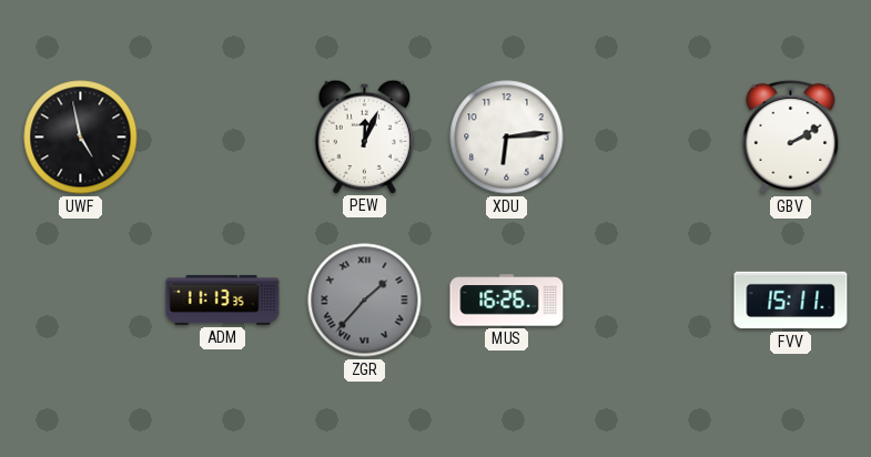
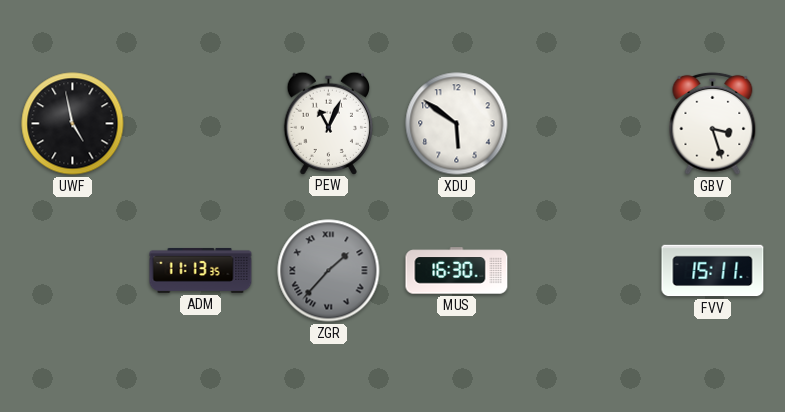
PEW: 12:04 -> 11:04 (328, 123)
XDU: 6:14 -> 5:51 (457, 124)
GBV: 2:10 -> 3:27 (713, 123)
MUS: 16:26 -> 16:30 (457, 271)
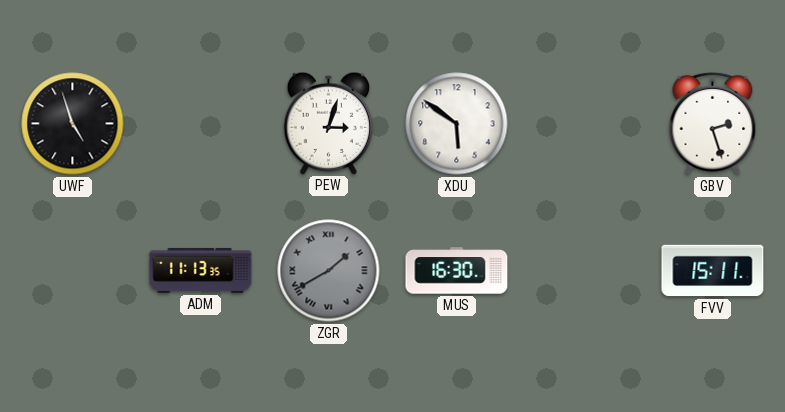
UWF: 4:58 -> 4:57 (73, 124)
PEW: 11:04 -> 3:03 (328, 123)
GBV: 3:27 -> 2:27 (713, 123)
ZGR: 1:37 -> 1:40 (329, 271)
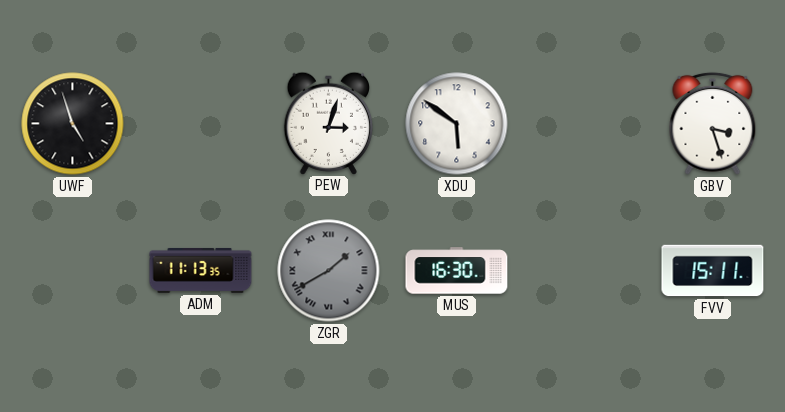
GBV: 2:27 -> 3:27 (713, 123)
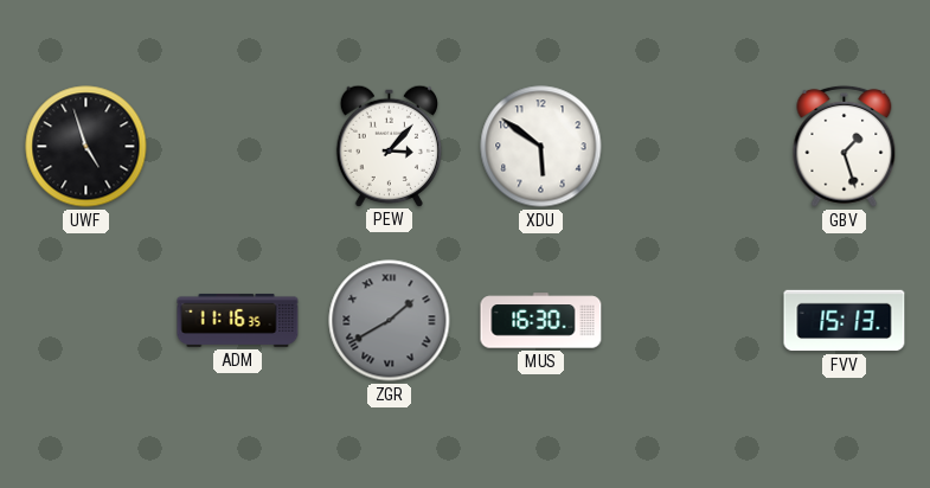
PEW: 3:03 -> 3:07 (389, 146)
GBV: 3:27 -> 1:27 (845, 146)
ADM: 11:13 -> 11:16 (238, 320)
FVV: 15:11 -> 15:13 (845, 321)
